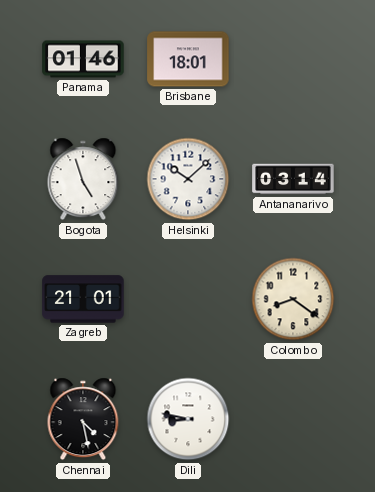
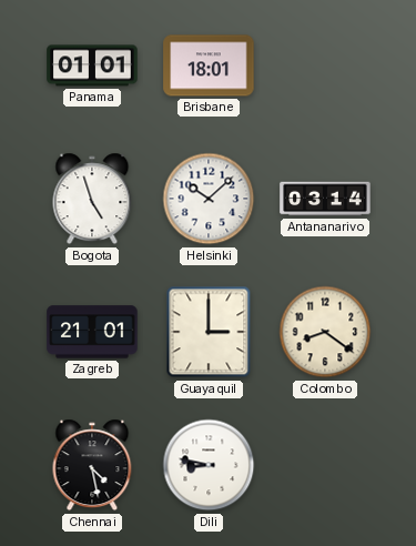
Panama: 01:46 -> 01:01 (92, 65)
Guayaquil: none -> 3:00 (209, 332)
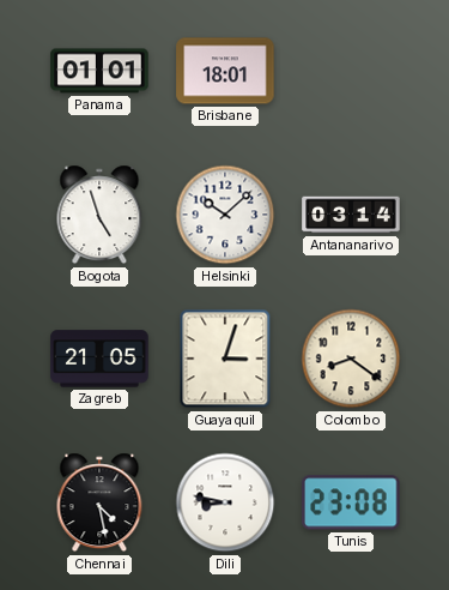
Zagreb: 21:01 -> 21:05 (99, 359)
Guayaquil: 3:00 -> 3:03 (225, 359)
Tunis: none -> 23:08 (351, 502)
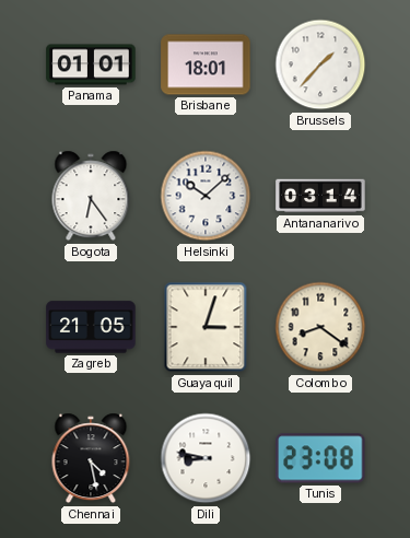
Brussels: none -> 1:37 (320, 65)
Bogota: 4:57 -> 6:24 (91, 196)
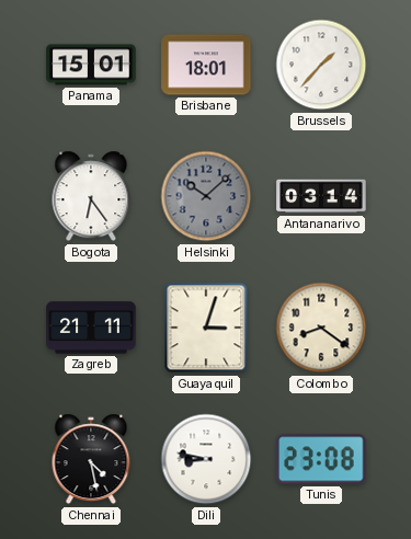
Panama: 01:01 -> 15:01 (91, 65)
Helsinki dial: white -> grey (206, 196)
Zagreb: 21:05 -> 21:11 (91, 328)
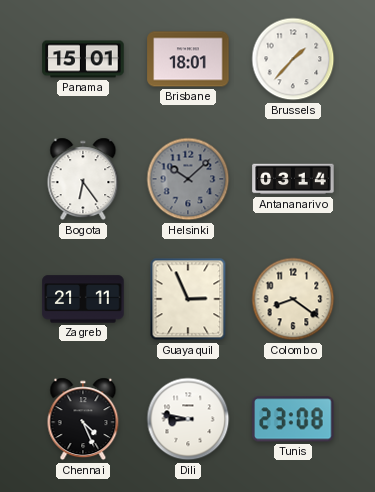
Guayaquil: 3:03 -> 2:56 (188, 299)
Chennai: 4:28 -> 4:26 (83, 419)
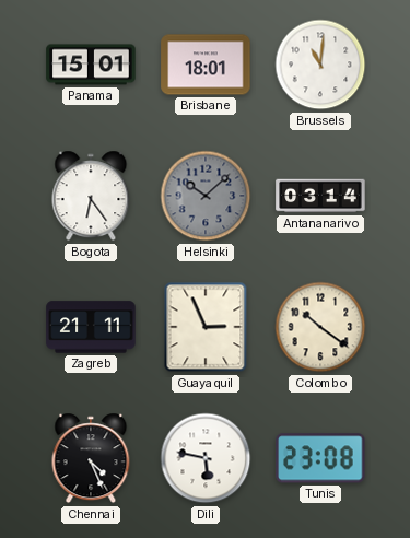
Brussels: 1:37 -> 11:01 (320, 65)
Colombo: 8:21 -> 10:21 (320, 327)
Dili: 8:47 -> 5:47 (206, 458)
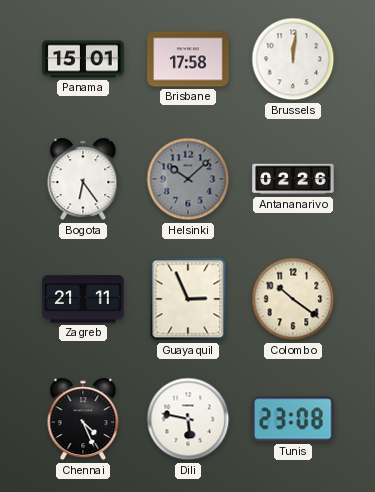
Brisbane: 18:01 -> 17:58 (188, 59)
Brussels: 11:01 -> 12:01 (293, 59)
Antananarivo: 03:14 -> 02:26 (293, 179)
